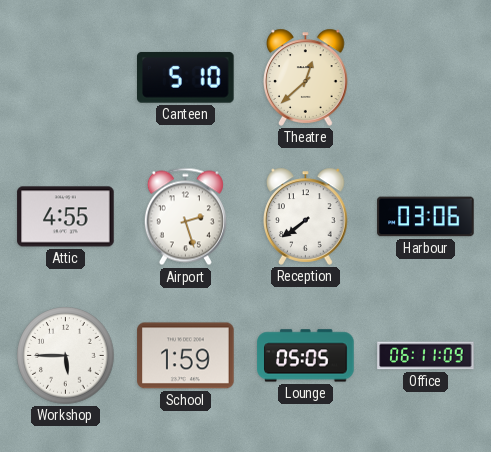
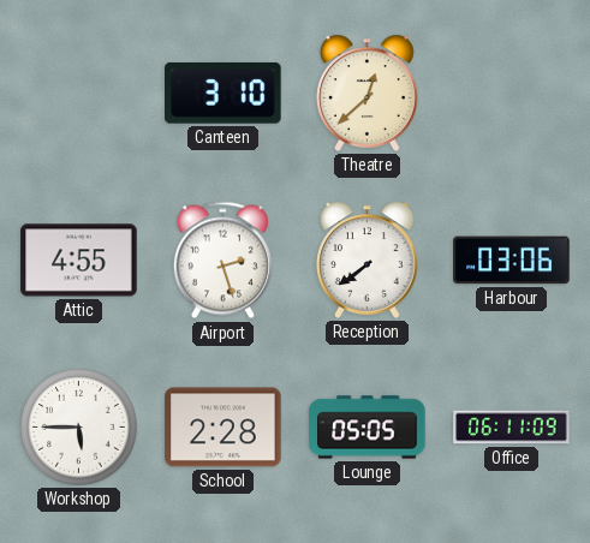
Canteen: 5:10 -> 3:10 (224, 94)
School: 1:59 -> 2:28 (224, 428)
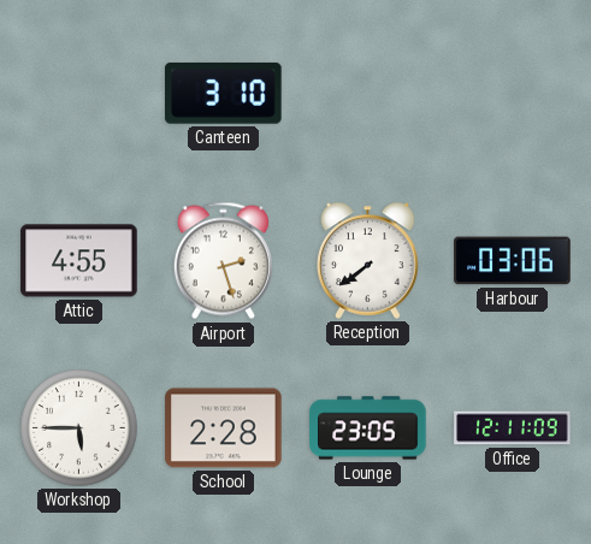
Theatre: 12:38 -> none (368, 93)
Lounge: 05:05 -> 23:05 (368, 428)
Office: 06:11 -> 12:11 (513, 428)
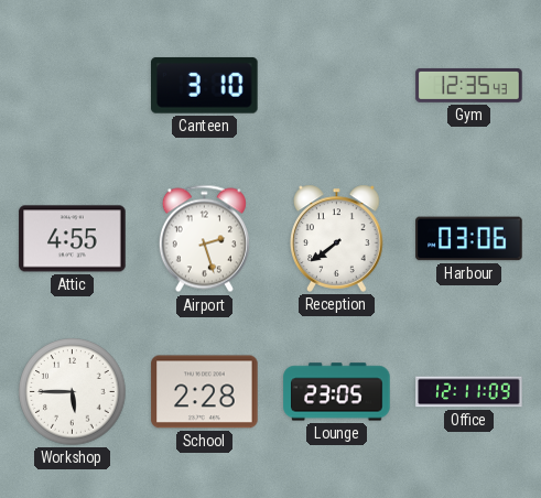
Gym: none -> 12:35 (469, 85)
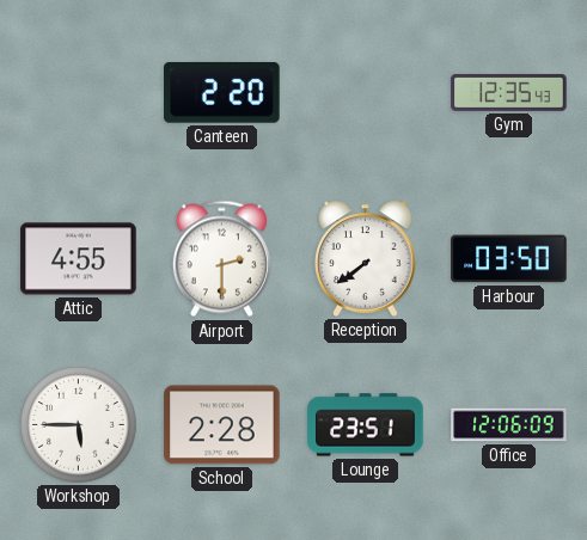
Canteen: 3:10 -> 2:20 (222, 93)
Airport: 2:27 -> 2:30 (221, 259)
Harbour: 03:06 -> 03:50 (509, 259)
Lounge: 23:05 -> 23:51 (366, 425)
Office: 12:11 -> 12:06 (509, 425)
